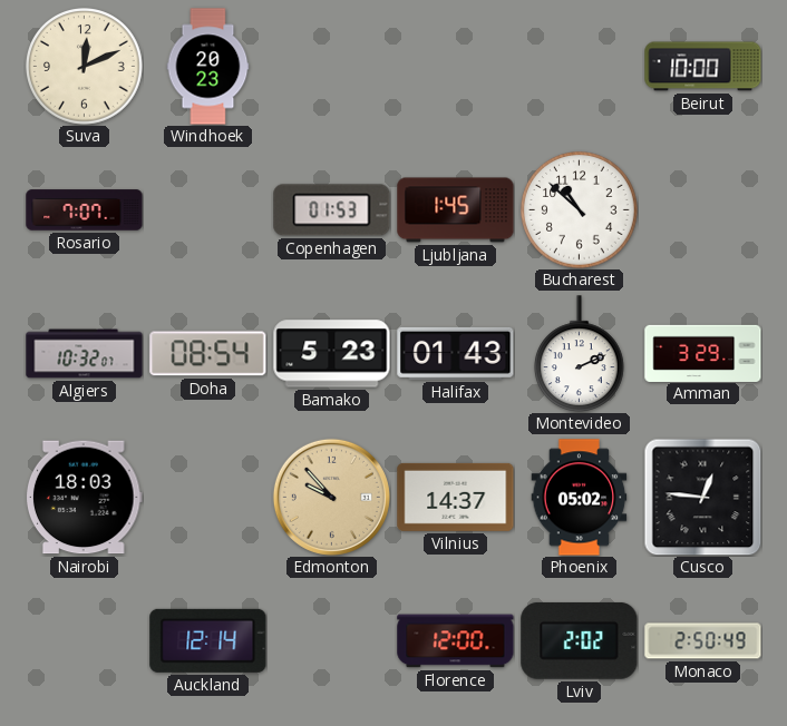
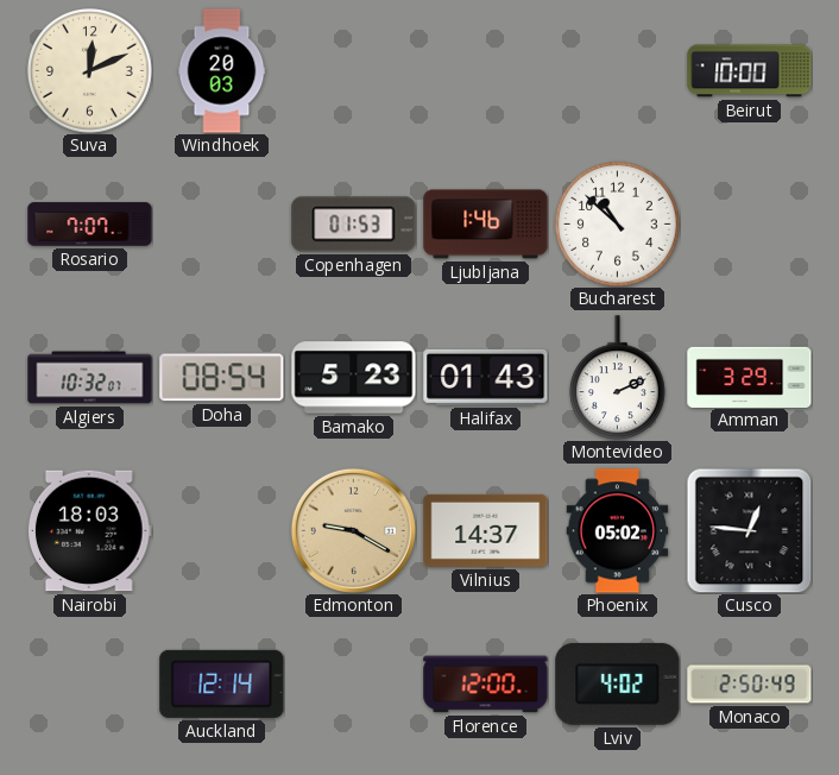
Windhoek: 20:23 -> 20:03 (222, 71)
Ljubljana: 1:45 -> 1:46 (486, 225)
Edmonton: 9:53 -> 9:20 (353, 530)
Lviv: 2:02 -> 4:02 (618, 683)
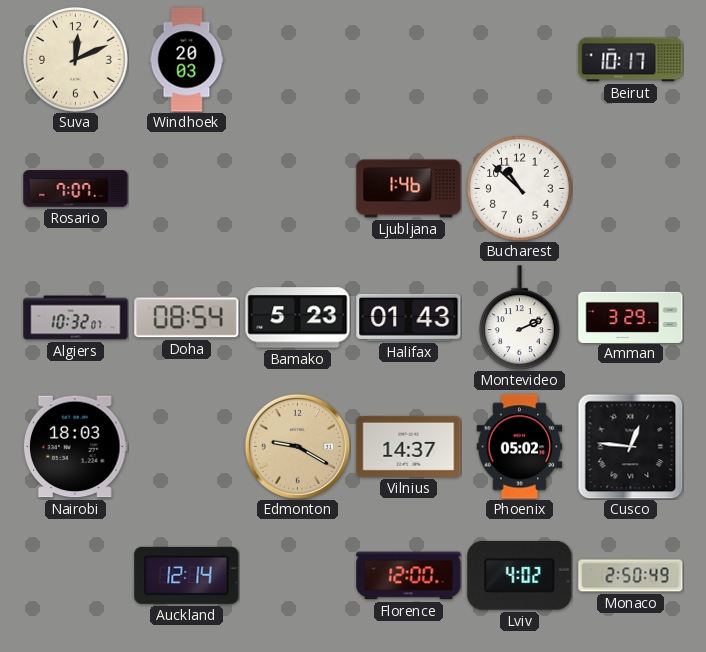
Beirut: 10:00 -> 10:17 (631, 60)
Copenhagen: 01:53 -> none (354, 225)
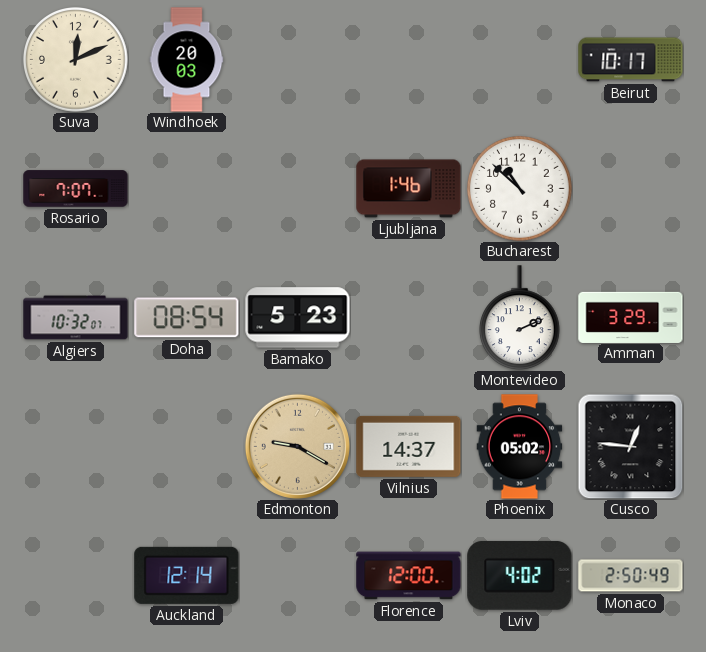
Halifax: 01:43 -> none (409, 317)
Nairobi: 18:03 -> none (75, 447)
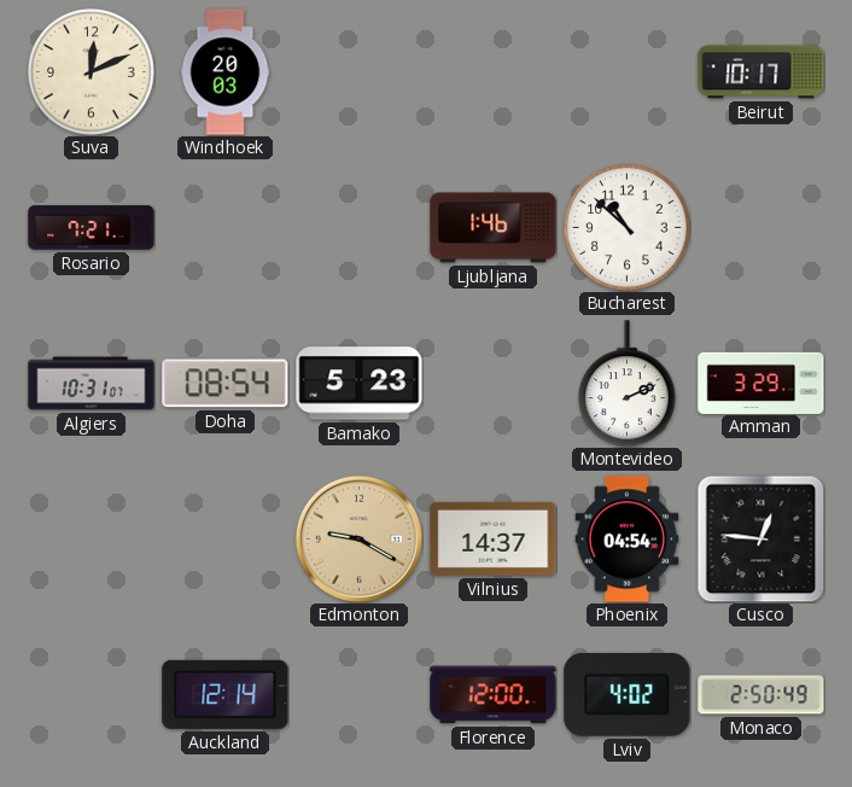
Rosario: 7:07 -> 7:21 (92, 228)
Algiers: 10:32 -> 10:31 (92, 384)
Phoenix: 05:02 -> 04:54 (628, 540)
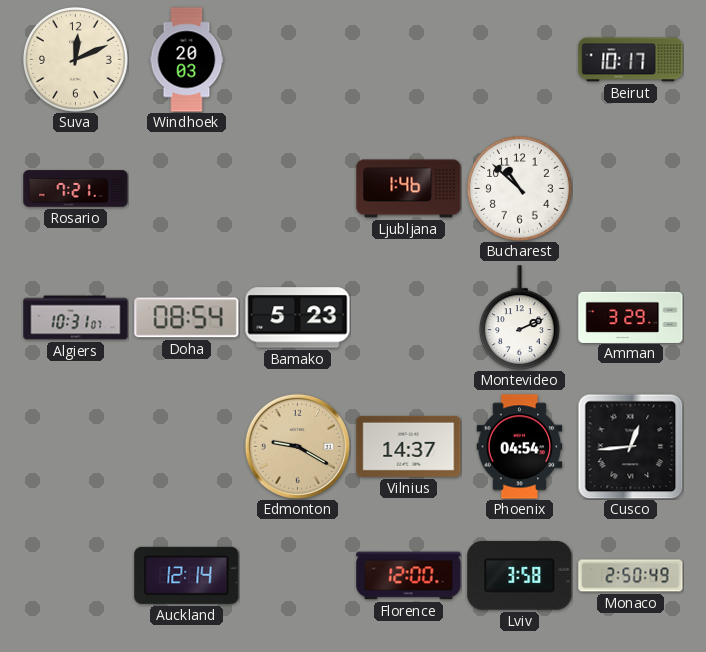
Cusco: 12:46 -> 12:44 (630, 446)
Lviv: 4:02 -> 3:58 (520, 575)
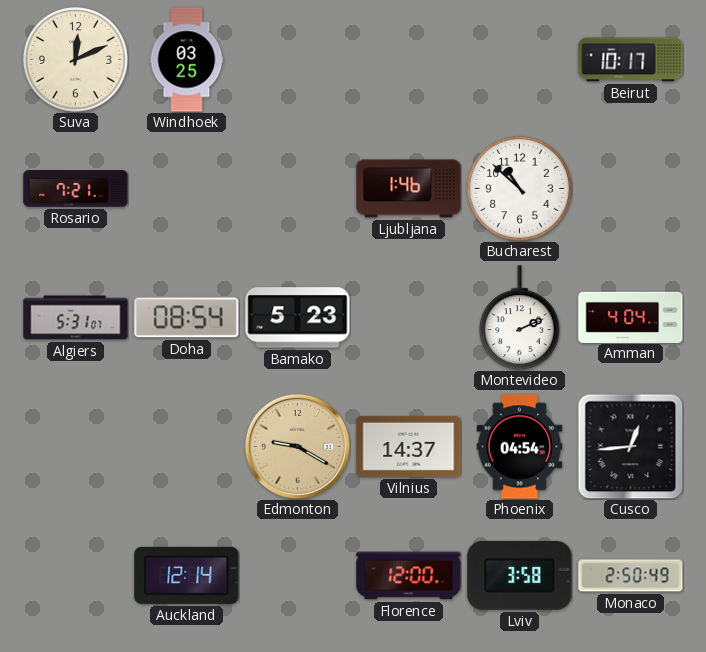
Windhoek: 20:03 -> 03:25 (187, 60)
Algiers: 10:31 -> 5:31 (76, 318)
Amman: 3:29 -> 4:04 (631, 317)
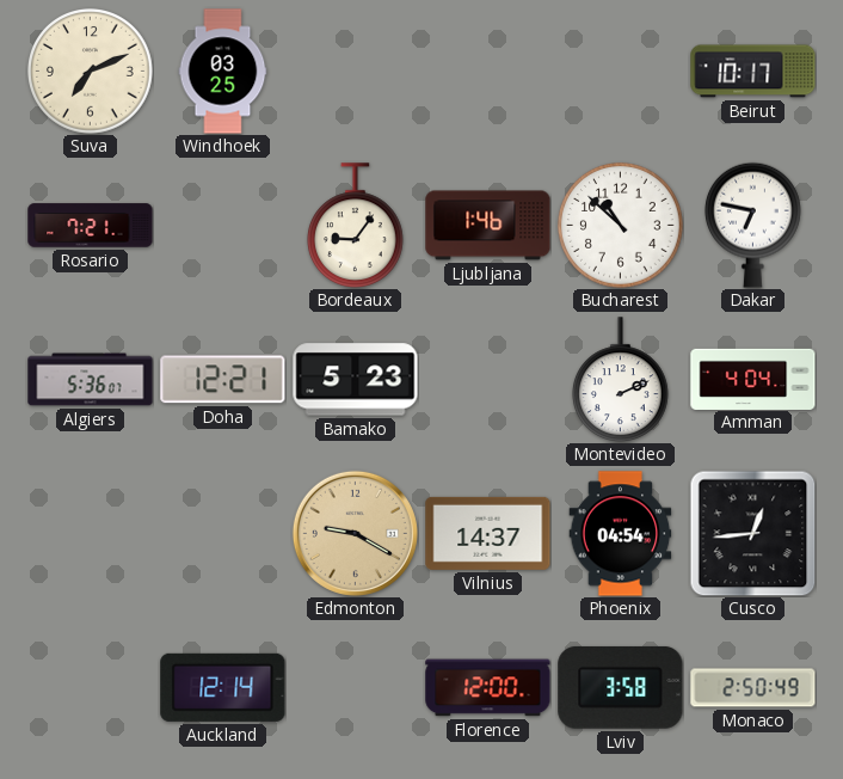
Suva: 12:11 -> 7:11 (91, 72)
Bordeaux: none -> 9:06 (356, 226)
Dakar: none -> 6:47 (753, 225)
Algiers: 5:31 -> 5:36 (91, 380)
Doha: 08:54 -> 12:21 (223, 380)
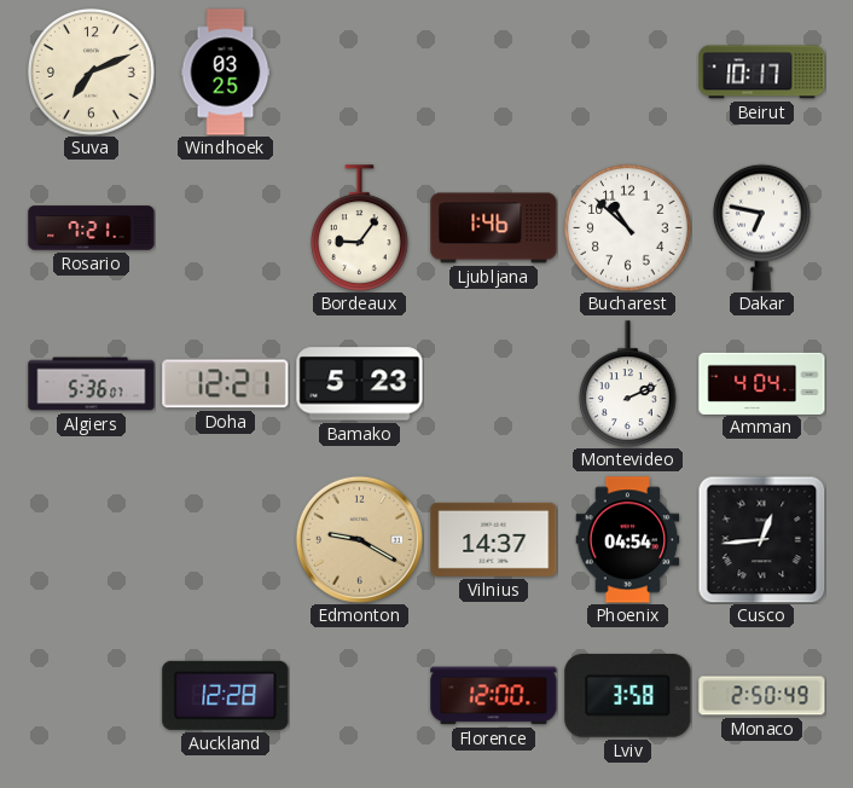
Auckland: 12:14 -> 12:28 (226, 695)
